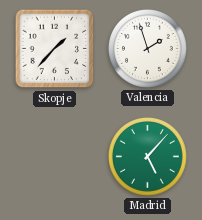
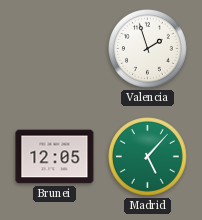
Skopje: 1:37 -> none (55, 49)
Brunei: none -> 12:05 (55, 157)
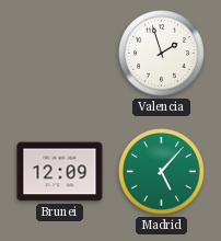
Brunei: 12:05 -> 12:09 (60, 172)
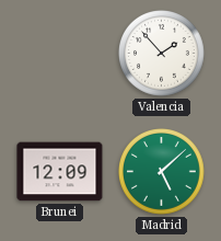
Valencia: 1:57 -> 1:53 (162, 54)
Madrid: 5:07 -> 5:08 (162, 172)
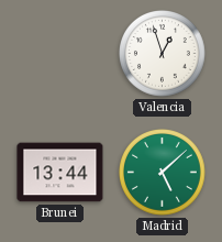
Valencia: 1:53 -> 12:57 (163, 54)
Brunei: 12:09 -> 13:44 (60, 173)
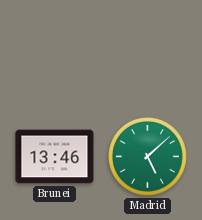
Valencia: 12:57 -> none (163, 54)
Brunei: 13:44 -> 13:46 (55, 157)
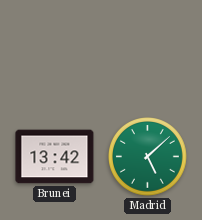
Brunei: 13:46 -> 13:42 (55, 157)
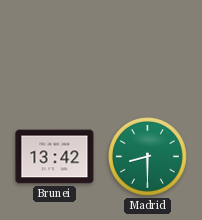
Madrid: 5:08 -> 8:30 (148, 157)
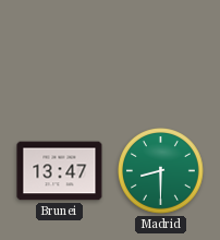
Brunei: 13:42 -> 13:47 (60, 171)
